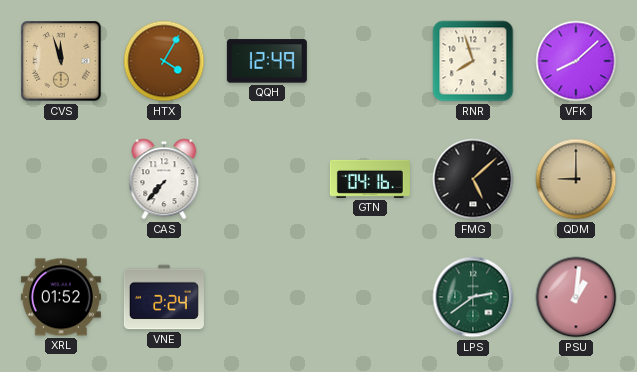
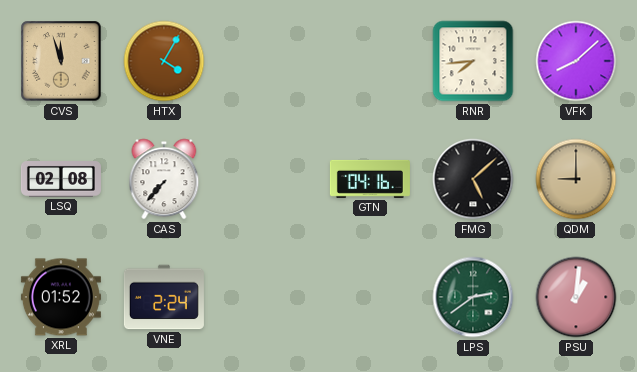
QQH: 12:49 -> none (267, 61)
RNR: 7:57 -> 7:44 (473, 61)
LSQ: none -> 02:08 (61, 180)
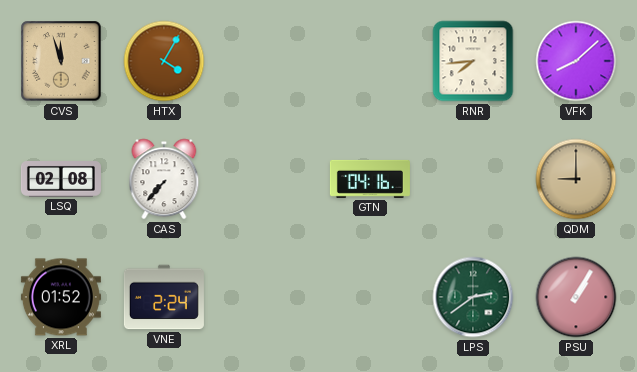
FMG: 5:08 -> none (473, 179)
PSU: 1:01 -> 1:05 (576, 297)
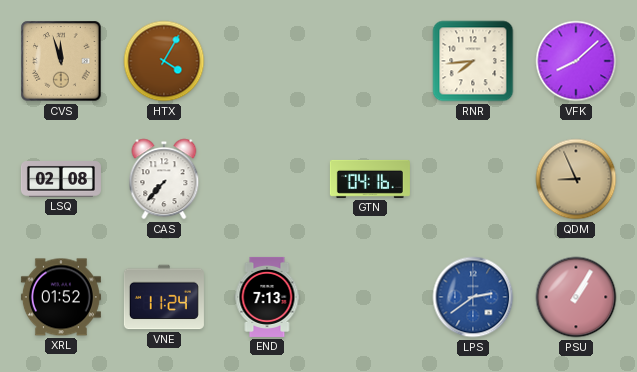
QDM: 9:00 -> 8:56 (576, 179)
VNE: 2:24 -> 11:24 (164, 297)
END: none -> 7:13 (267, 297)
LPS dial: green -> blue (473, 297)
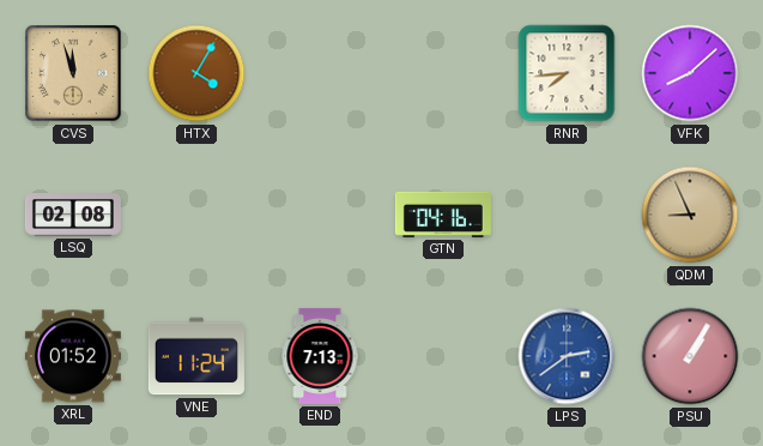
CAS: 7:37 -> none (164, 179)
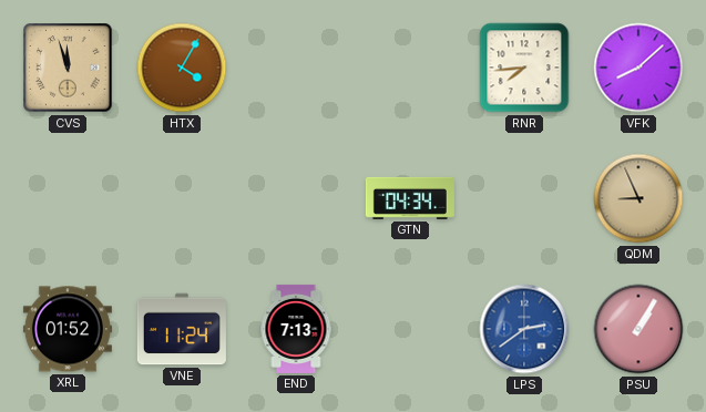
LSQ: 02:08 -> none (73, 216)
GTN: 04:16 -> 04:34 (410, 198)
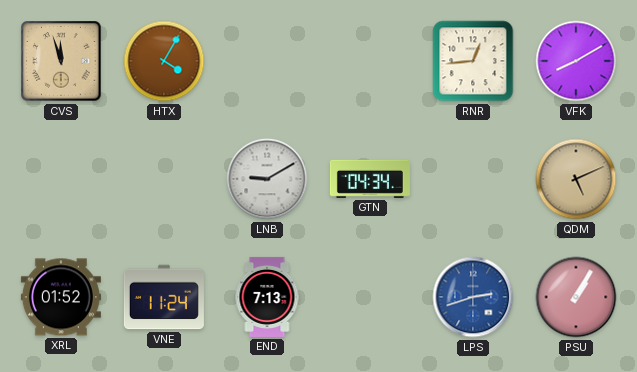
RNR: 7:44 -> 12:44 (473, 61)
VFK: 8:08 -> 8:10 (576, 61)
LNB: none -> 9:10 (267, 179)
QDM: 8:56 -> 5:11 (576, 179)
LPS: 2:39 -> 2:42 (473, 297)
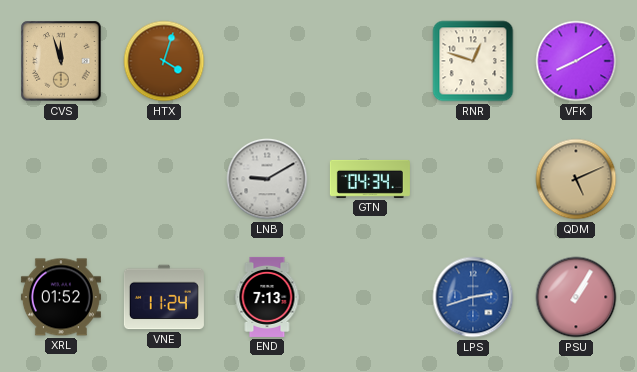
HTX: 4:05 -> 4:03 (164, 61)
RNR: 12:44 -> 12:48 (473, 61)
